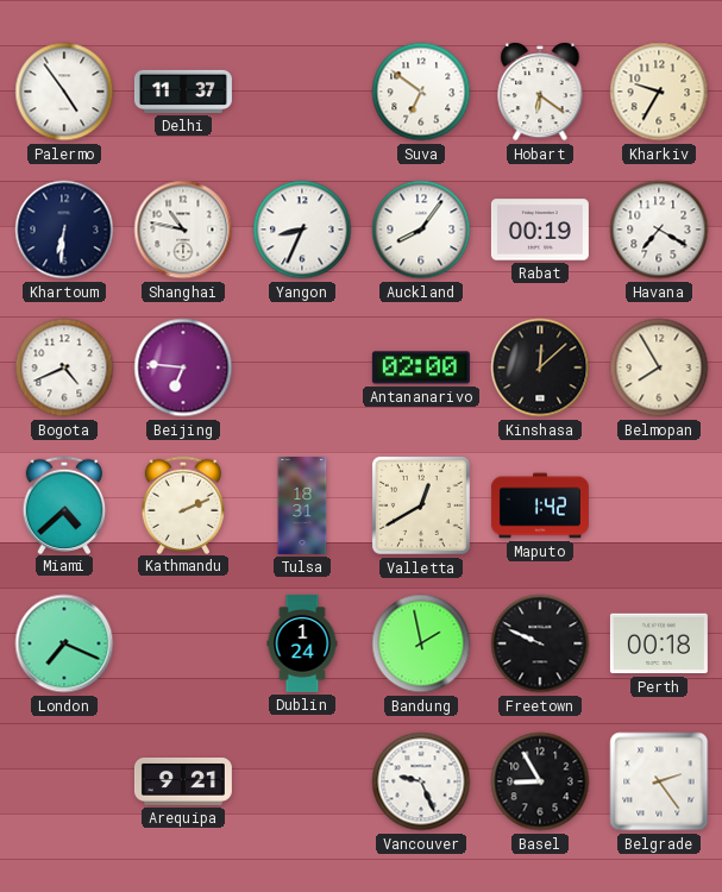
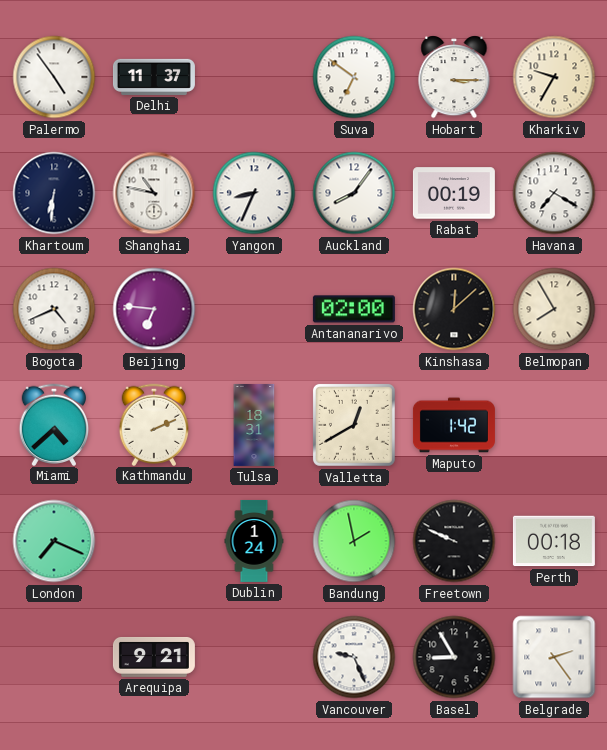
Hobart: 6:21 -> 3:15 (454, 77)
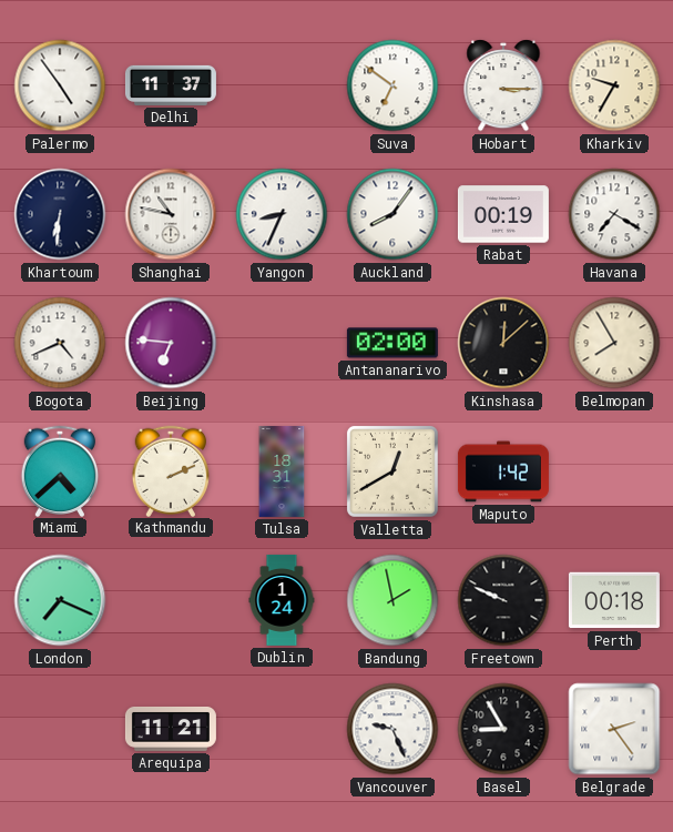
Arequipa: 9:21 -> 11:21 (171, 729)
